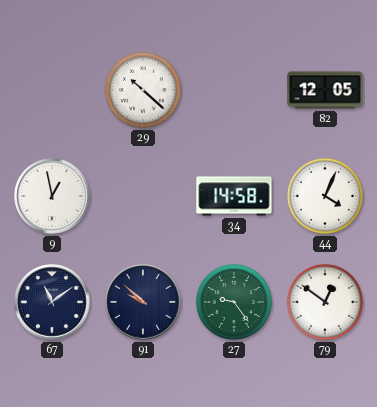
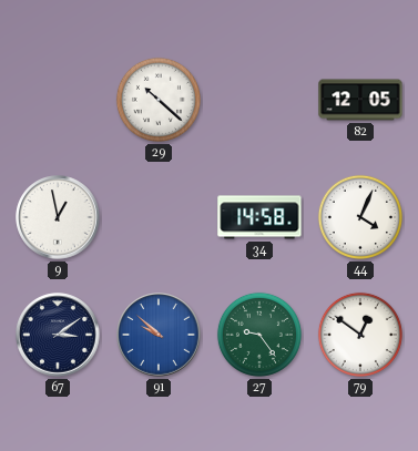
67: 11:09 -> 3:09 (58, 335)
91 dial: navy -> blue (159, 335)
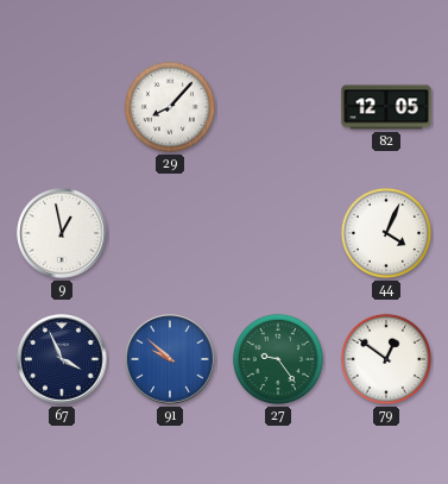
29: 10:22 -> 8:07 (170, 107)
34: 14:58 -> none (259, 217)
67: 3:09 -> 3:56 (62, 359)
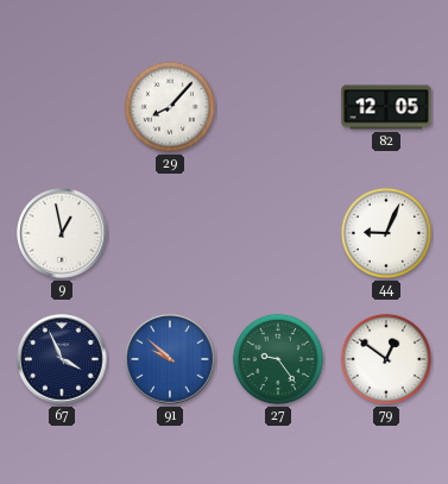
44: 4:04 -> 9:04 (386, 233)
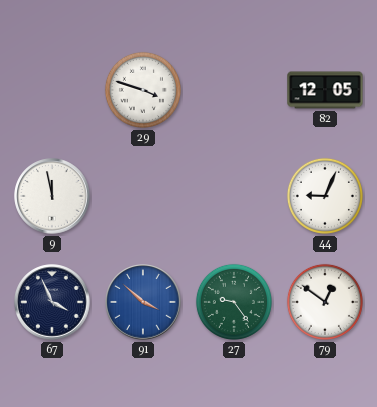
29: 8:07 -> 3:48 (143, 90)
9: 12:58 -> 11:58 (52, 196)
91: 9:52 -> 3:52 (143, 302)
